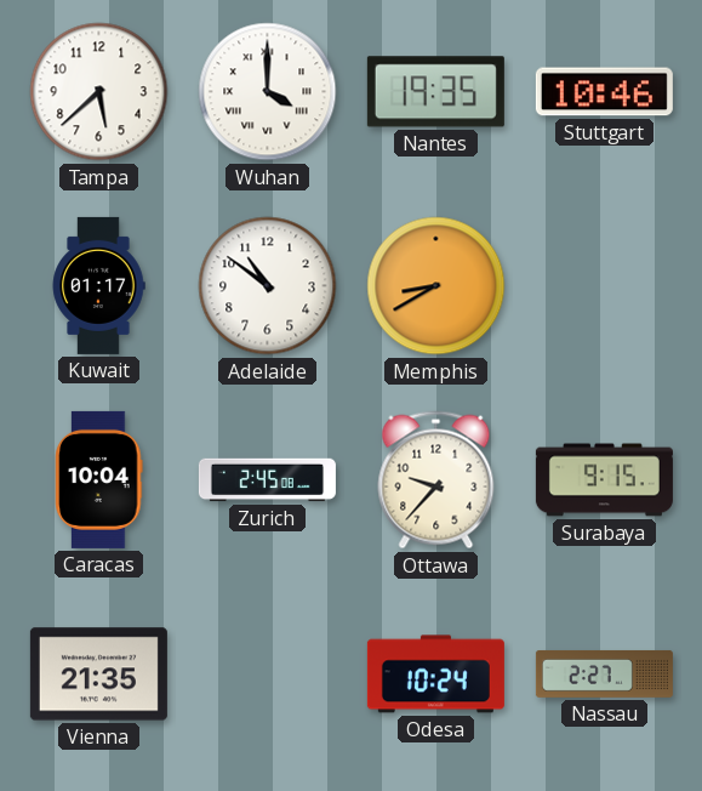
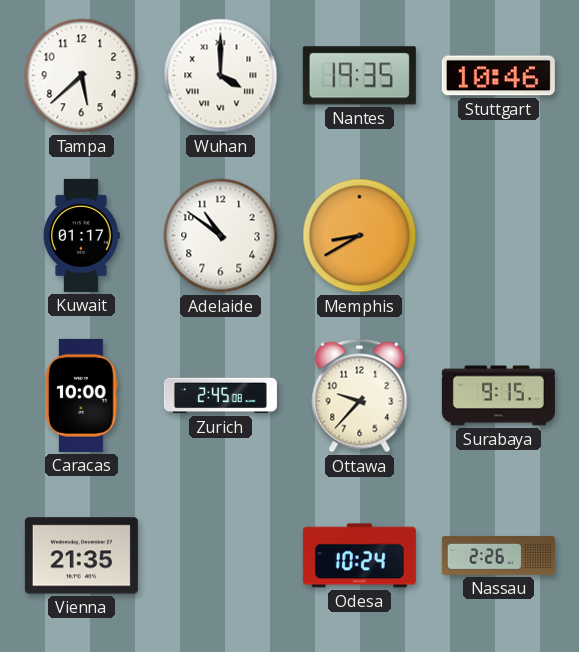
Caracas: 10:04 -> 10:00 (82, 395)
Nassau: 2:27 -> 2:26 (498, 555)
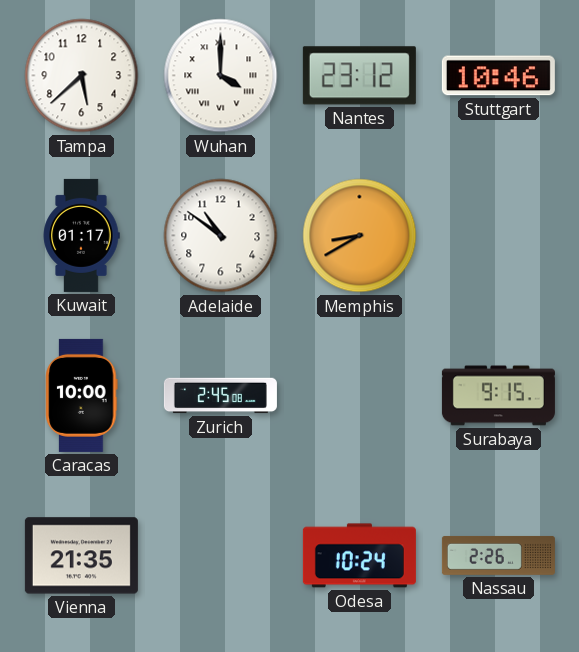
Nantes: 19:35 -> 23:12 (359, 76)
Ottawa: 9:37 -> none (360, 396)
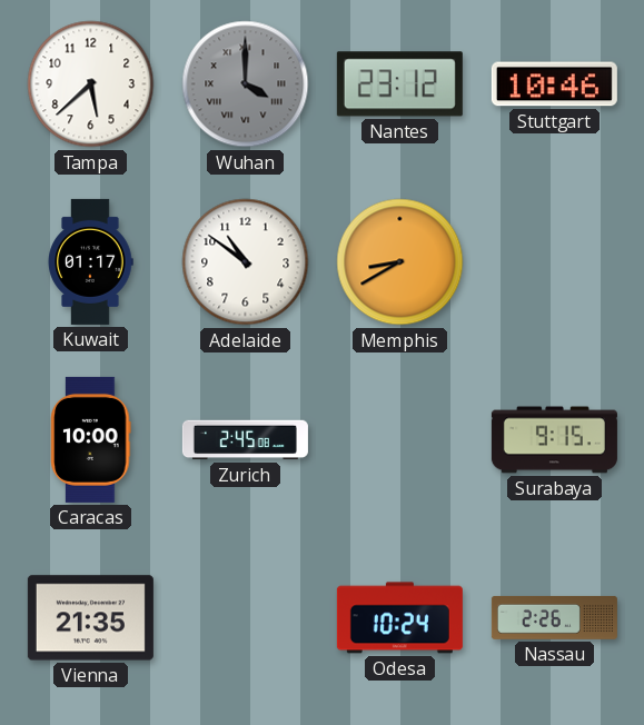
Wuhan dial: white -> grey (246, 85)
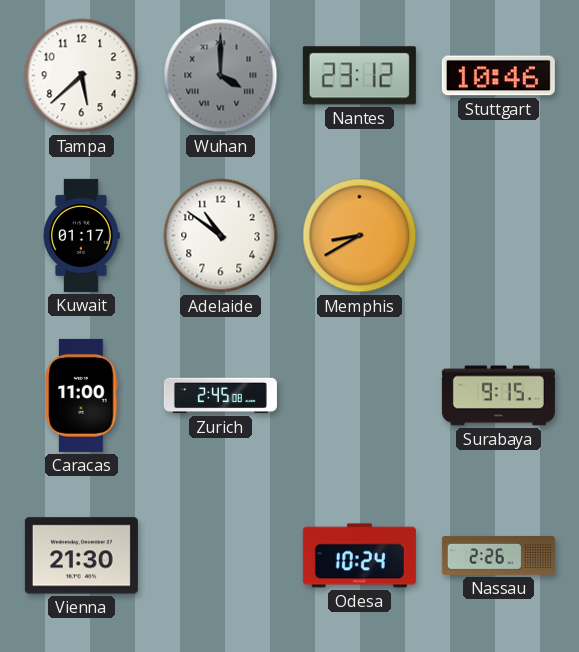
Caracas: 10:00 -> 11:00 (82, 395)
Vienna: 21:35 -> 21:30 (81, 556)
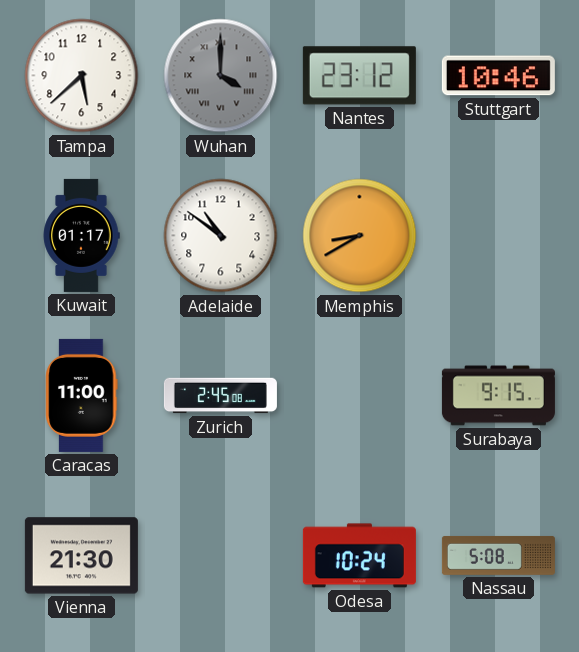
Nassau: 2:26 -> 5:08 (498, 555)
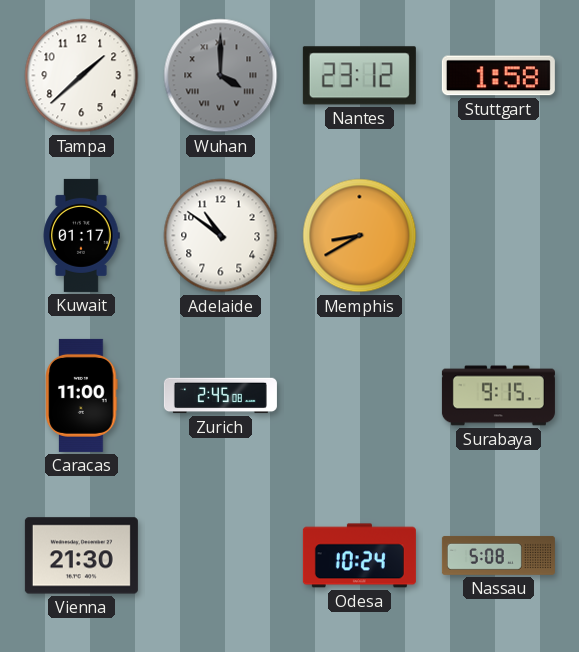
Tampa: 5:38 -> 1:38 (82, 76)
Stuttgart: 10:46 -> 1:58 (498, 76)
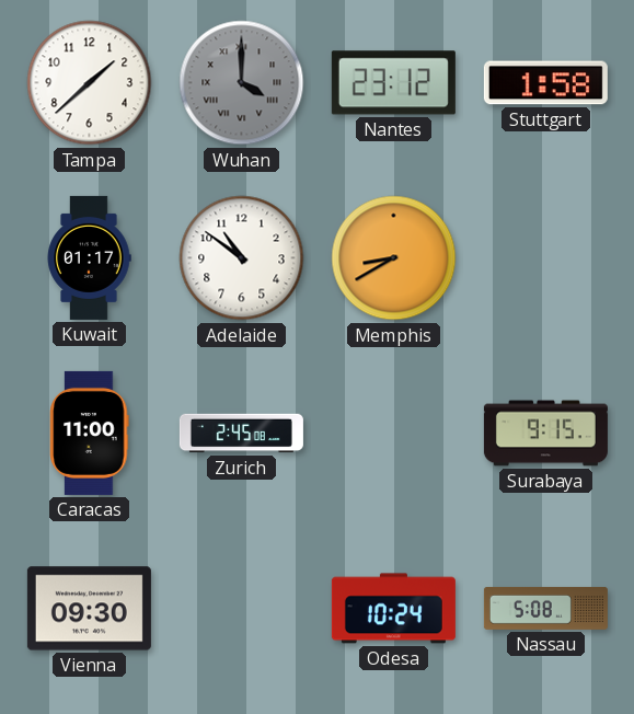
Vienna: 21:30 -> 09:30 (89, 609)
